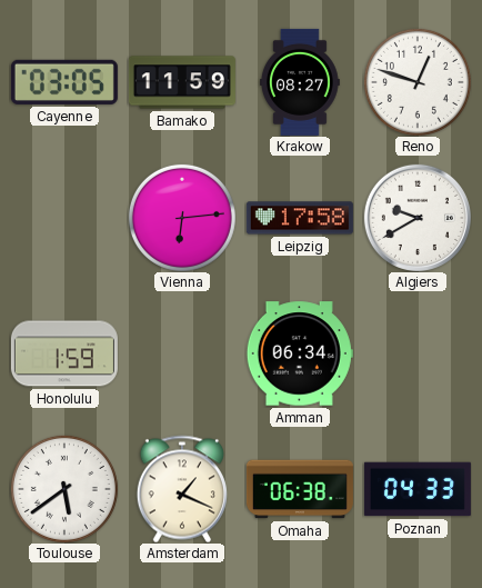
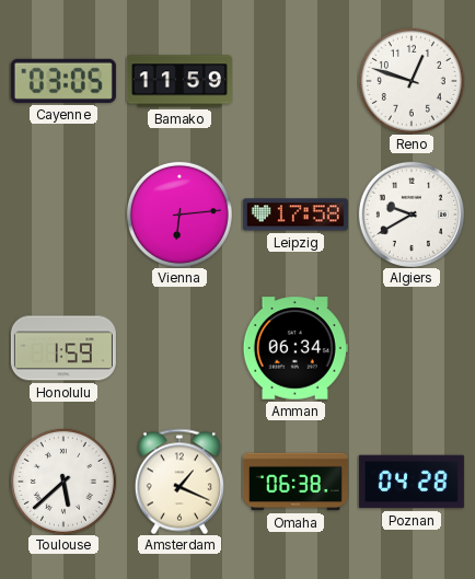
Krakow: 08:27 -> none (300, 82)
Toulouse: 5:39 -> 5:38 (63, 482)
Poznan: 04:33 -> 04:28 (412, 482)
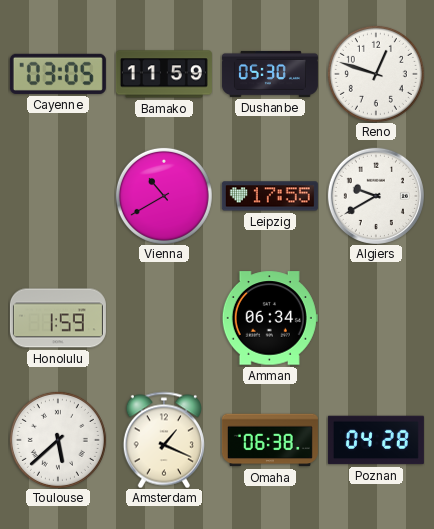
Dushanbe: none -> 05:30 (270, 74)
Vienna: 6:14 -> 10:40 (164, 196)
Leipzig: 17:58 -> 17:55 (270, 196)
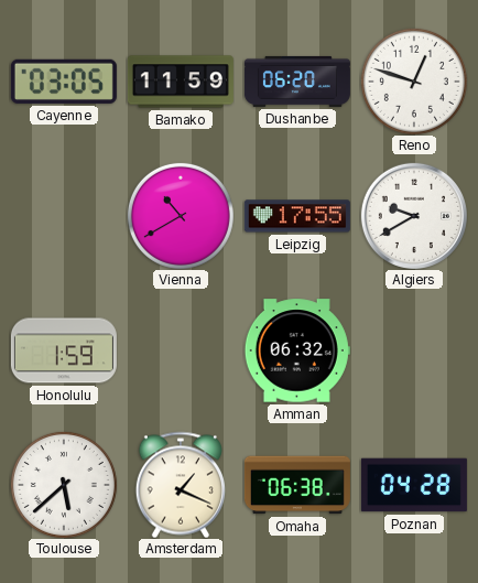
Dushanbe: 05:30 -> 06:20 (297, 82)
Amman: 06:34 -> 06:32 (297, 350)
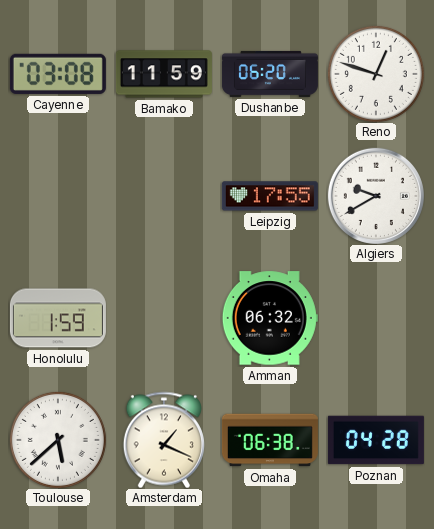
Cayenne: 03:05 -> 03:08 (58, 74)
Vienna: 10:40 -> none (181, 216)
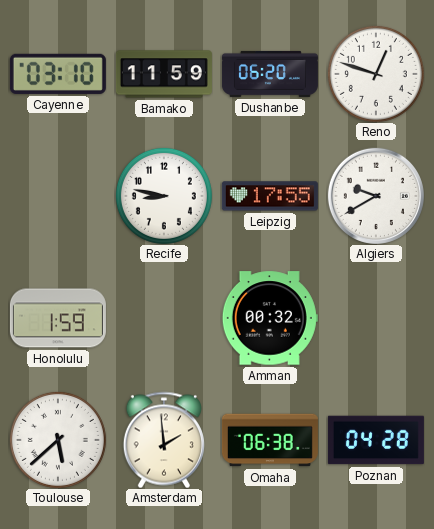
Cayenne: 03:08 -> 03:10 (58, 74)
Recife: none -> 8:47 (164, 196)
Amman: 06:32 -> 00:32 (270, 318)
Amsterdam: 1:19 -> 1:59 (164, 440)
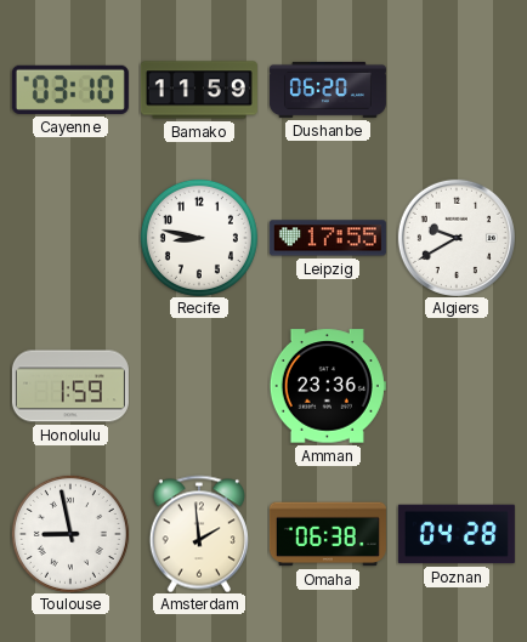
Reno: 12:48 -> none (376, 74)
Amman: 00:32 -> 23:36 (328, 386)
Toulouse: 5:38 -> 8:58 (70, 534)
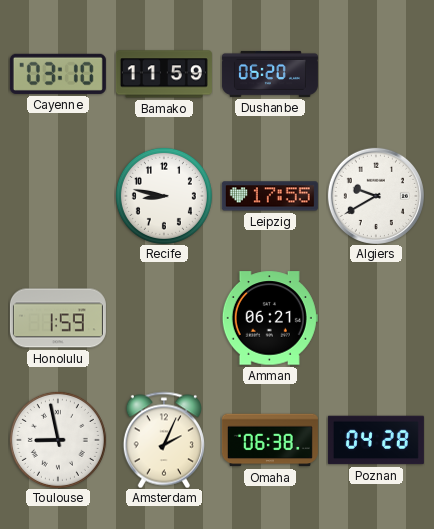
Amman: 23:36 -> 06:21 (270, 318)
Amsterdam: 1:59 -> 2:04 (164, 440)
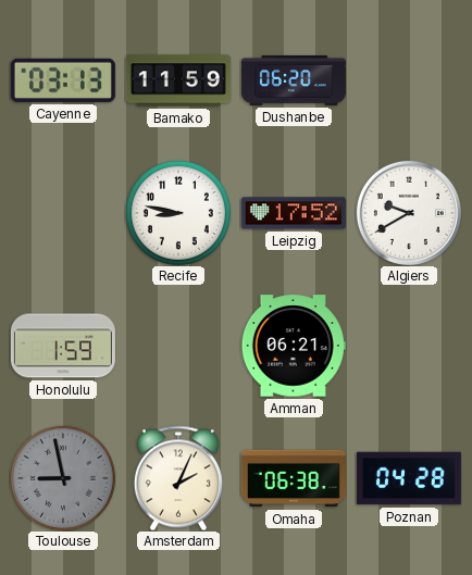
Cayenne: 03:10 -> 03:13 (63, 80)
Leipzig: 17:55 -> 17:52 (294, 213)
Toulouse dial: white -> grey (63, 478)
